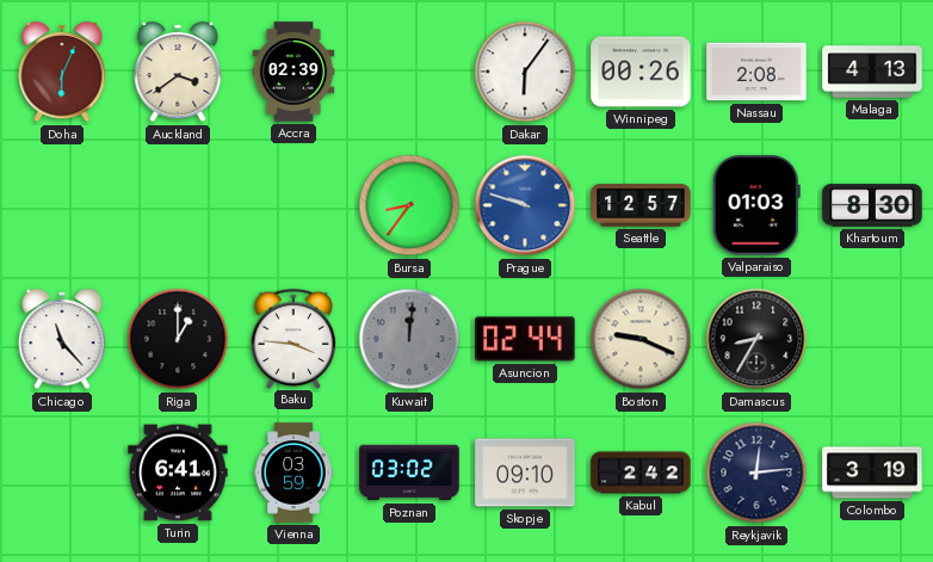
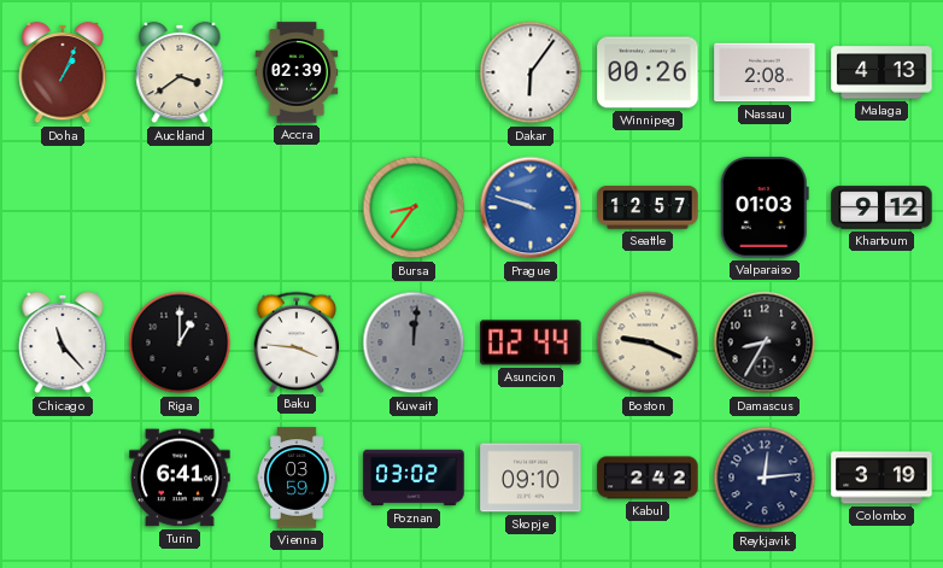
Doha: 6:04 -> 1:04 (63, 72)
Khartoum: 8:30 -> 9:12 (881, 207)
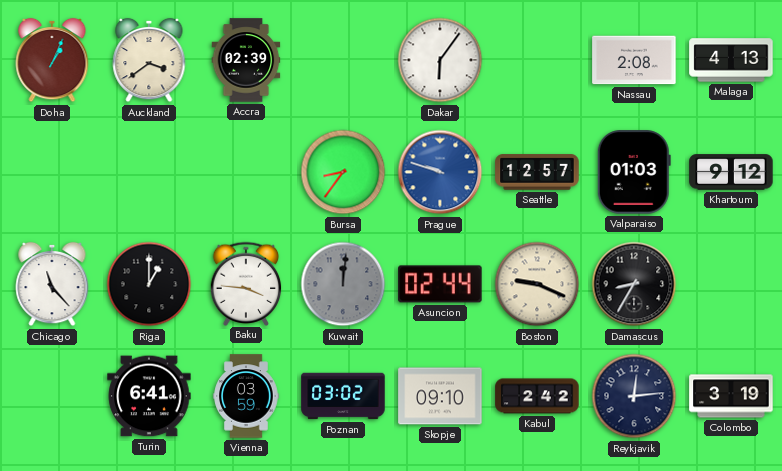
Winnipeg: 00:26 -> none (648, 72)
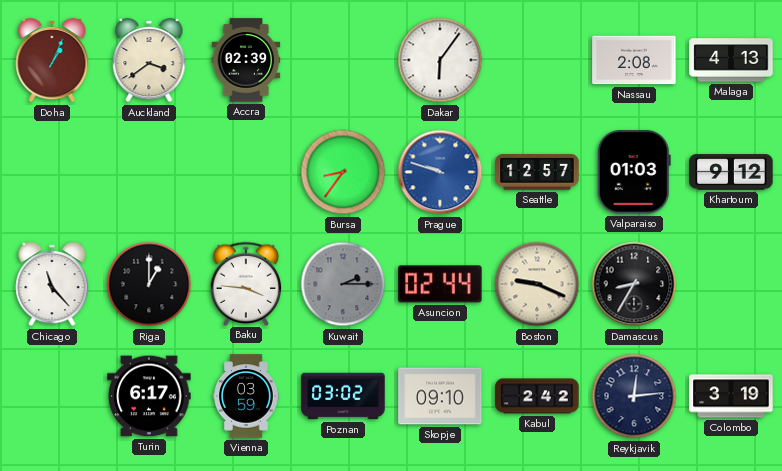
Kuwait: 12:01 -> 2:15 (343, 284)
Turin: 6:41 -> 6:17 (149, 396)
